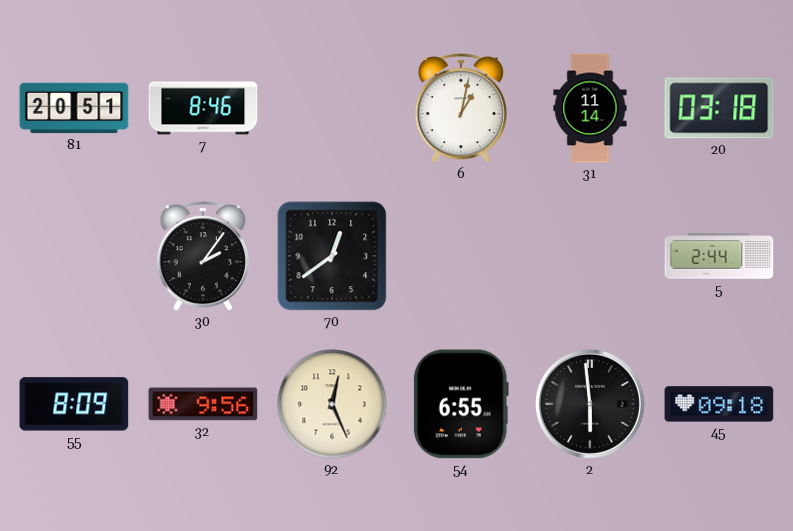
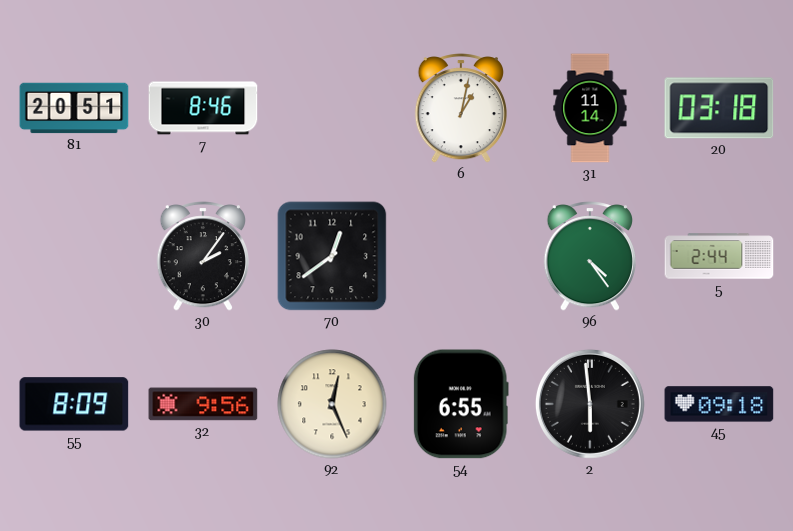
96: none -> 4:24 (589, 257)
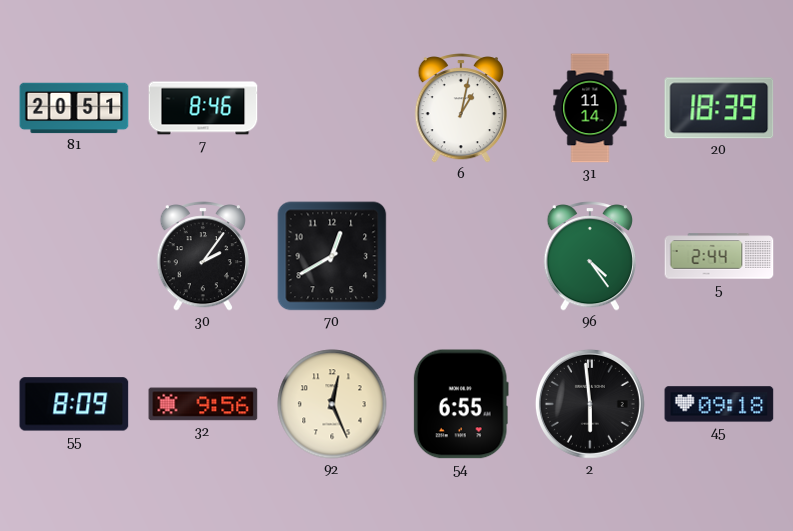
20: 03:18 -> 18:39 (719, 108)
70: 12:39 -> 12:40 (332, 256)
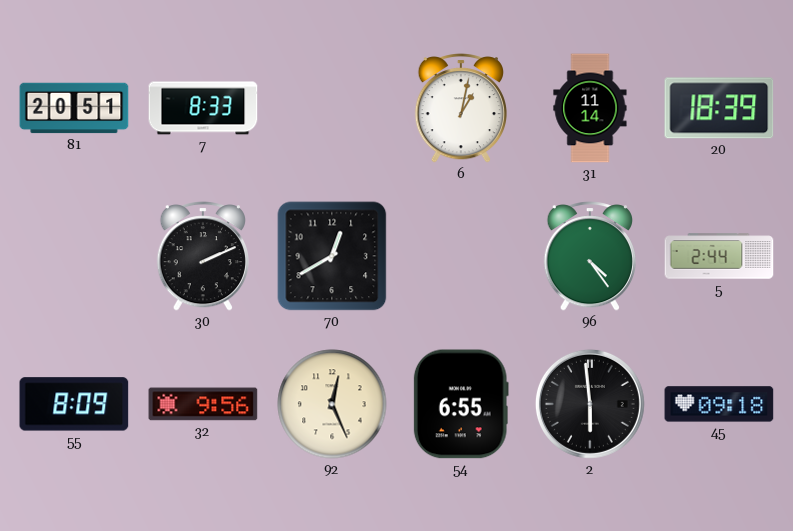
7: 8:46 -> 8:33 (203, 108)
30: 2:06 -> 2:11 (202, 257)
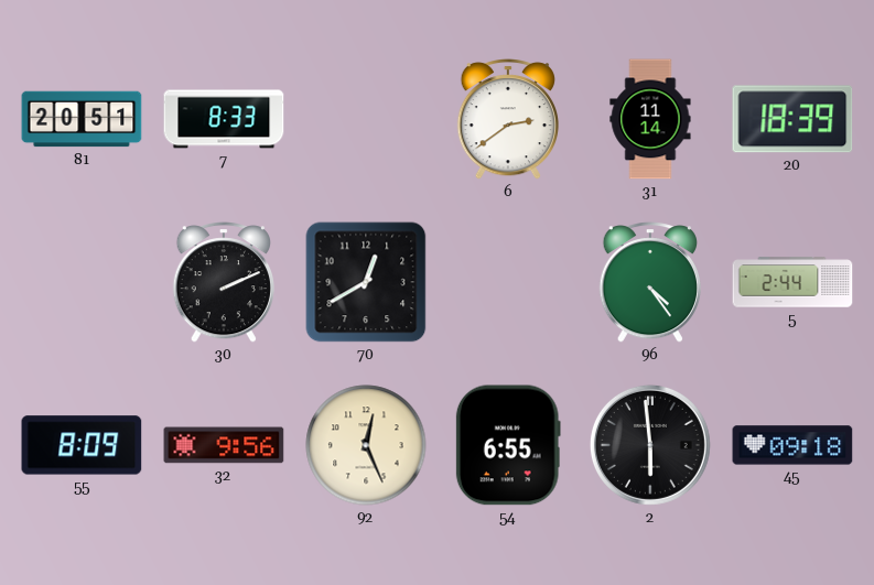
6: 1:02 -> 2:39 (507, 120)
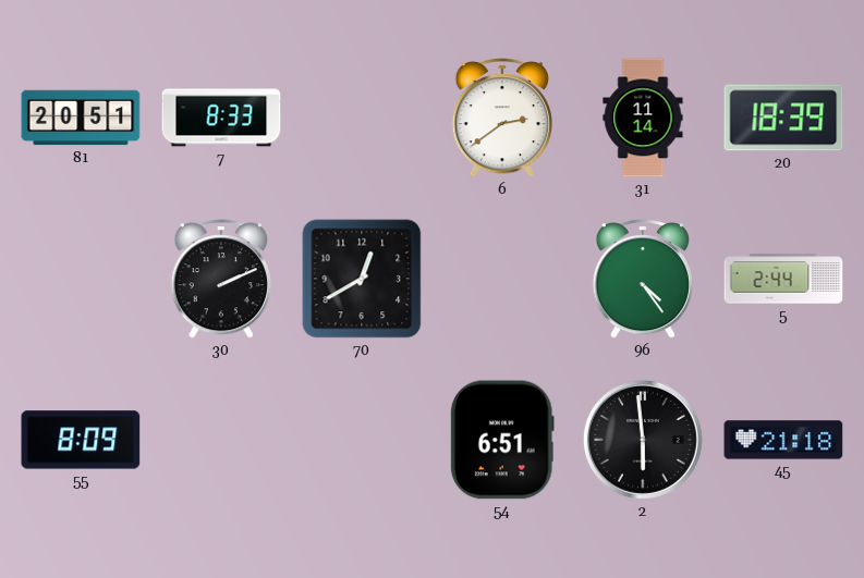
32: 9:56 -> none (224, 445)
92: 12:26 -> none (366, 445)
54: 6:55 -> 6:51 (502, 440)
45: 09:18 -> 21:18 (783, 440)
